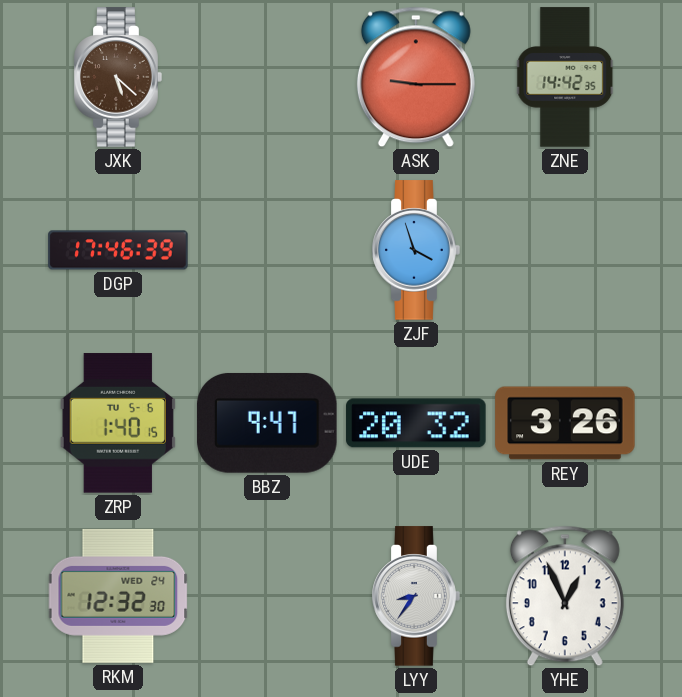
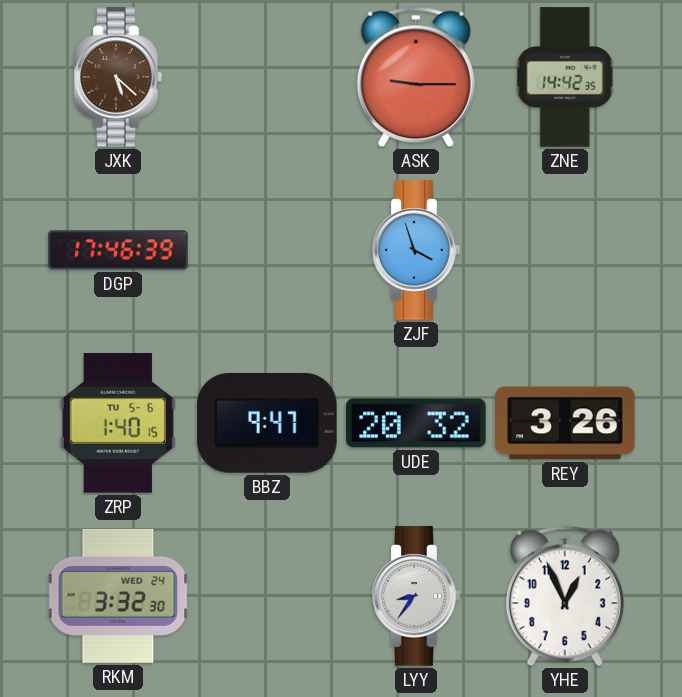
RKM: 12:32 -> 3:32 (118, 596)
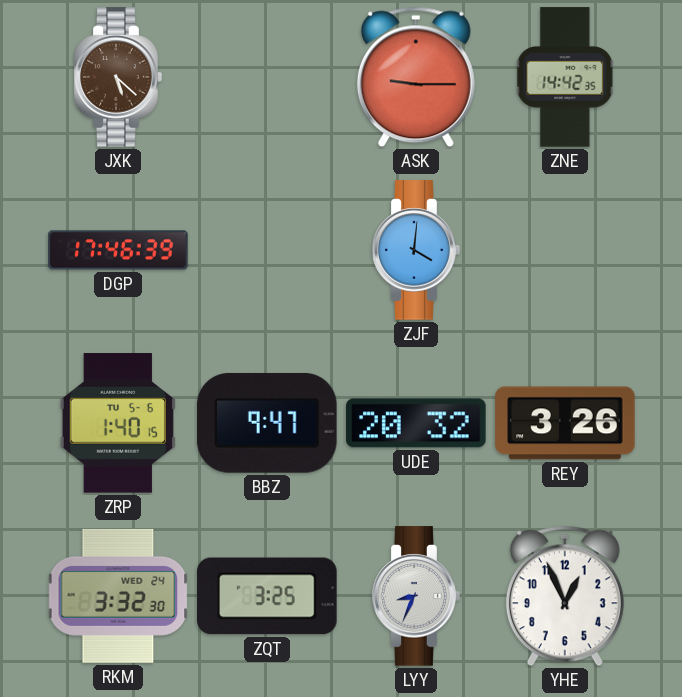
ZJF: 3:57 -> 4:01 (416, 250)
ZQT: none -> 3:25 (267, 596)
LYY: 8:36 -> 8:34 (416, 596)
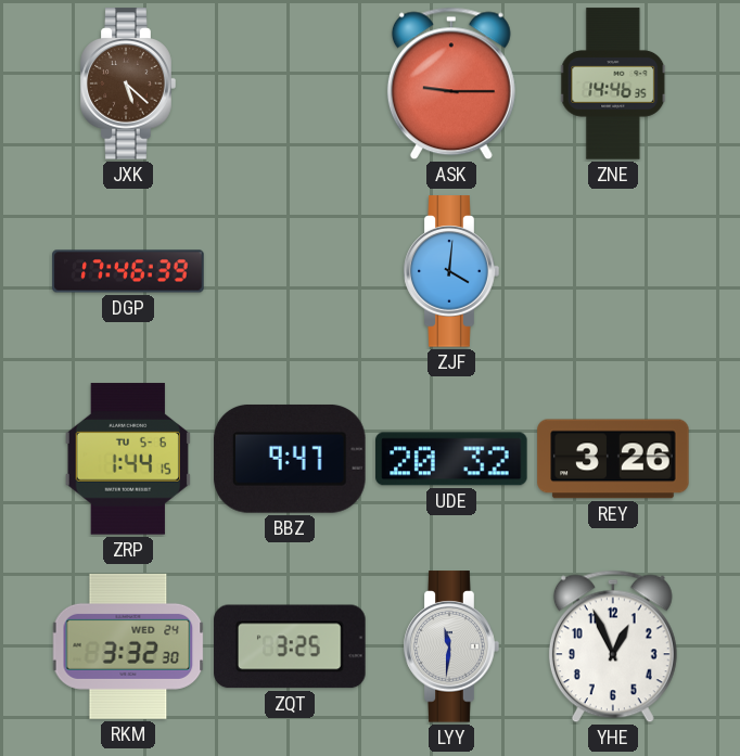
ZNE: 14:42 -> 14:46 (614, 84)
ZRP: 1:40 -> 1:44 (128, 459)
LYY: 8:34 -> 11:31 (451, 646)
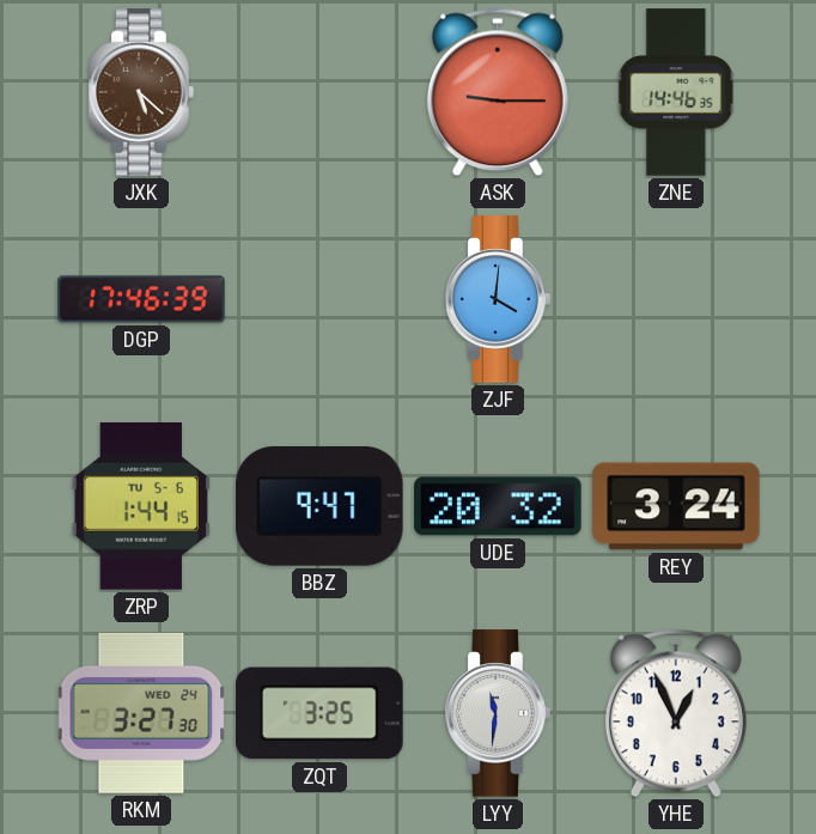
REY: 3:26 -> 3:24 (676, 506)
RKM: 3:32 -> 3:27 (141, 713)
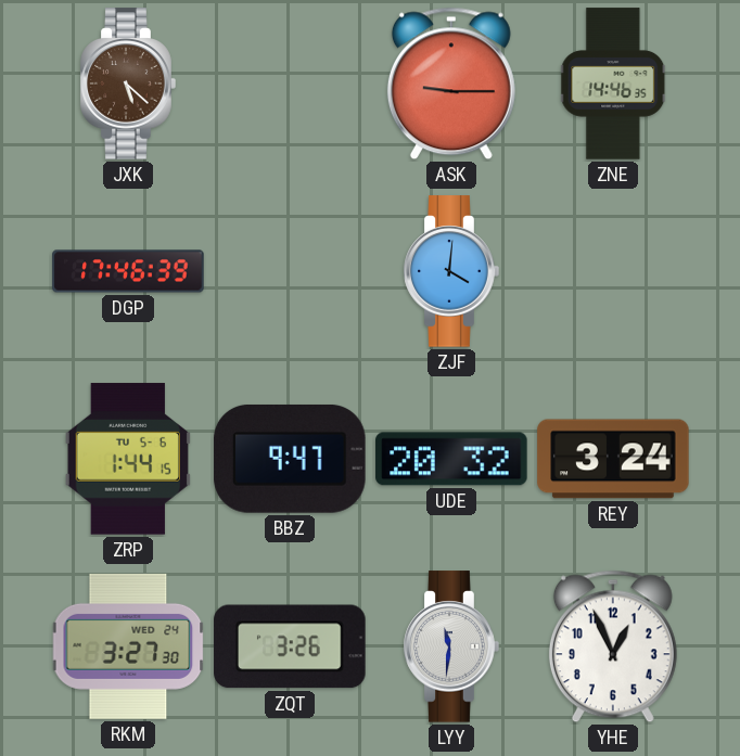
ZQT: 3:25 -> 3:26 (290, 646)
